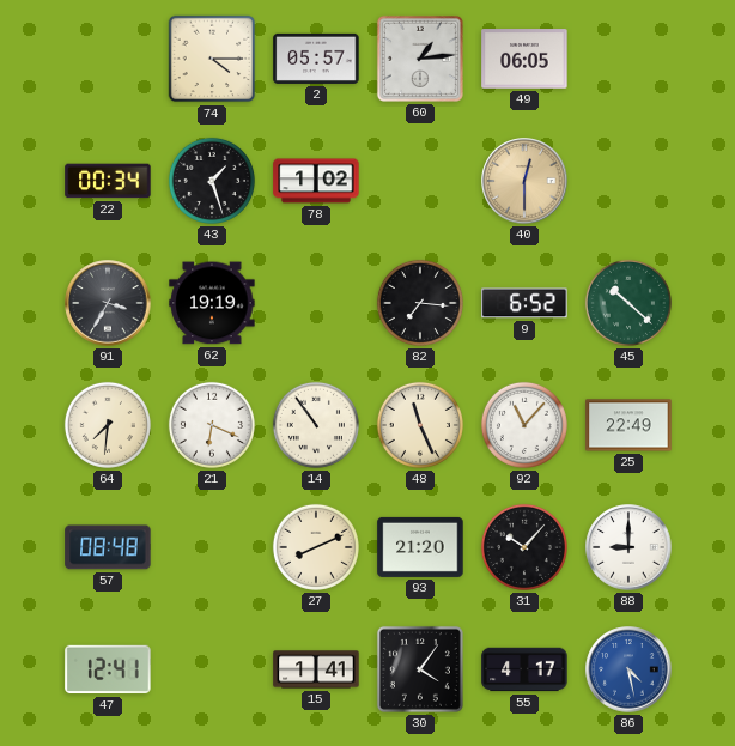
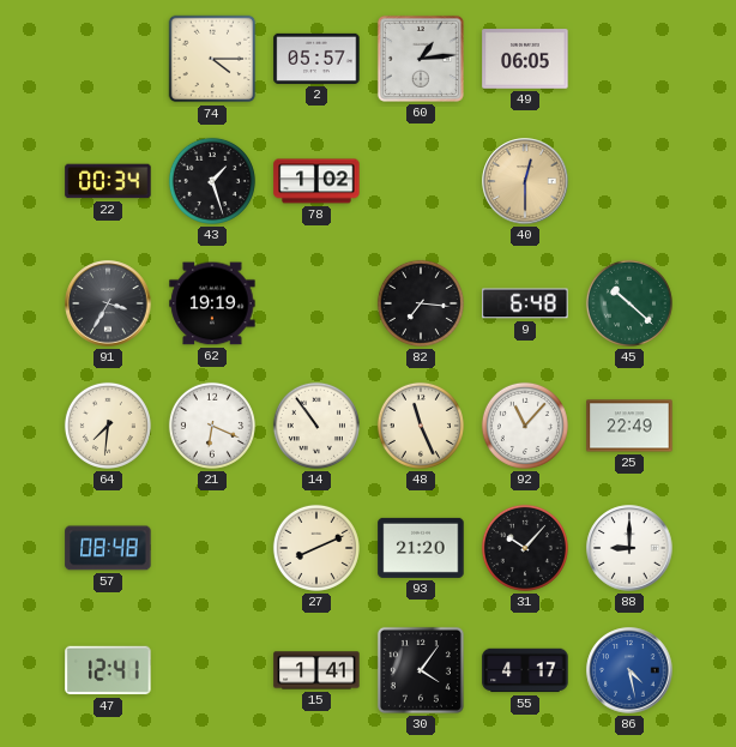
9: 6:52 -> 6:48 (525, 303)
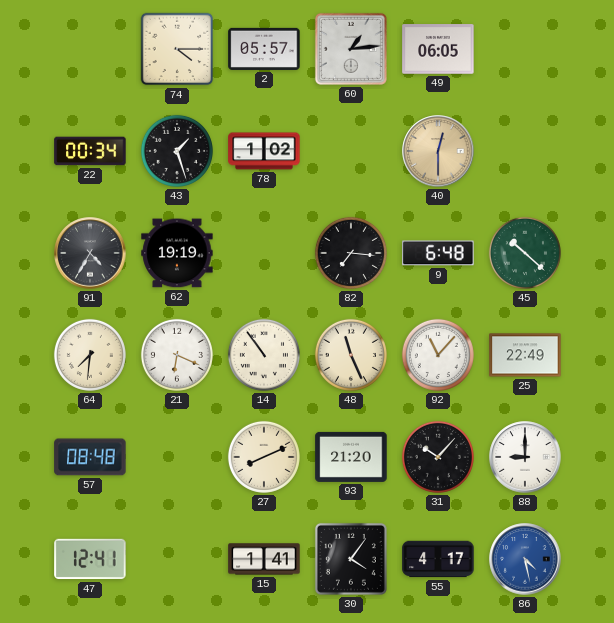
91: 3:35 -> 4:35 (90, 253)
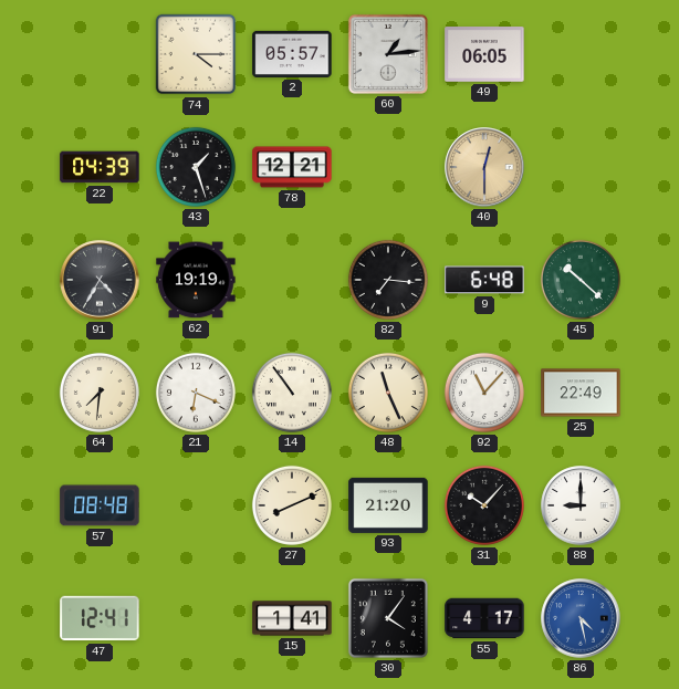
22: 00:34 -> 04:39 (100, 167)
78: 1:02 -> 12:21 (292, 167)
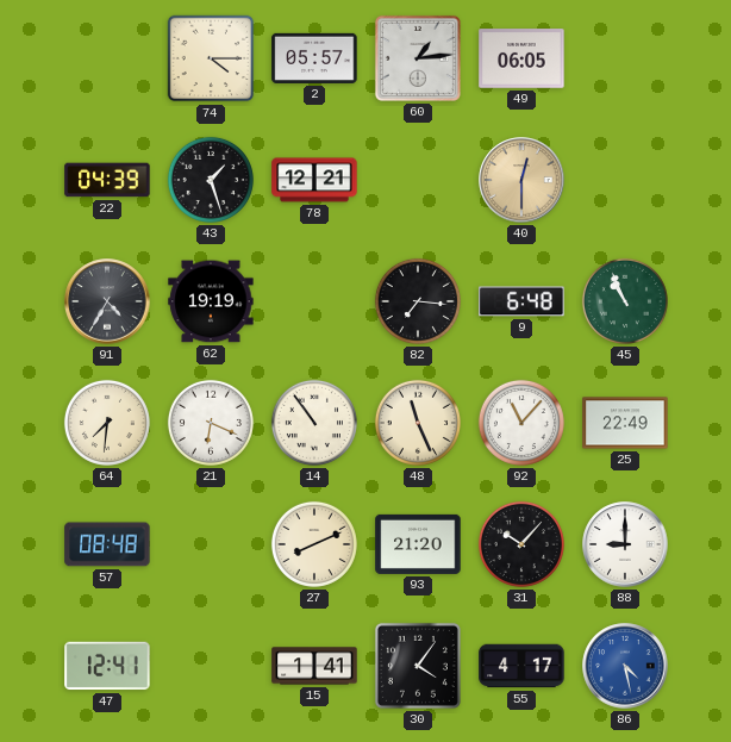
45: 10:22 -> 10:56 (625, 301)
